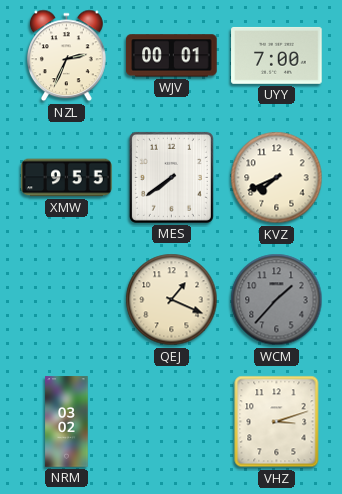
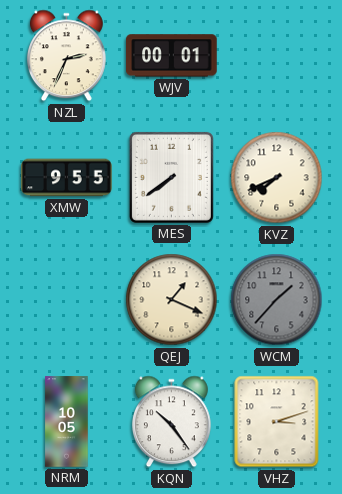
UYY: 7:00 -> none (277, 55)
NRM: 03:02 -> 10:05 (67, 422)
KQN: none -> 10:24 (171, 422)
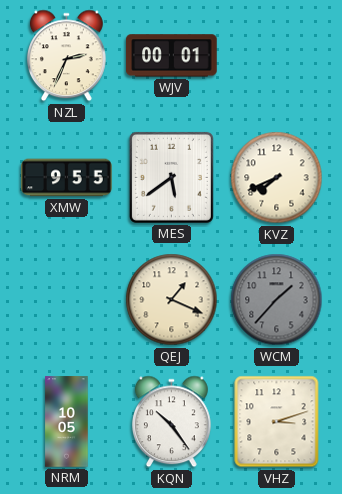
MES: 7:39 -> 5:39 (171, 177)
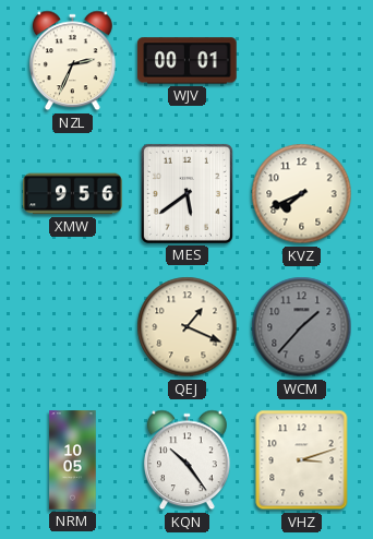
XMW: 9:55 -> 9:56 (73, 194)
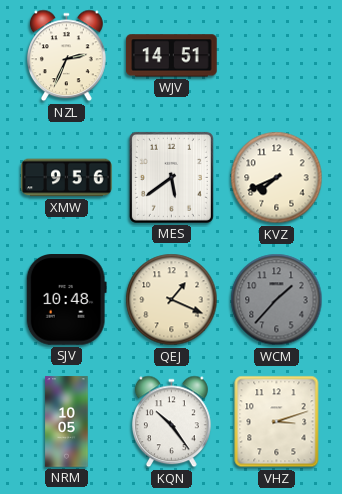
WJV: 00:01 -> 14:51 (172, 56)
SJV: none -> 10:48 (66, 300)
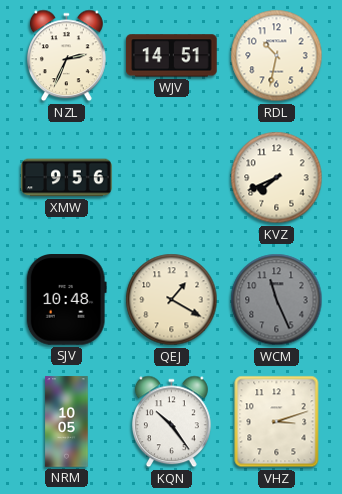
RDL: none -> 10:32 (277, 56)
MES: 5:39 -> none (171, 177)
QEJ: 1:19 -> 1:20 (172, 300)
WCM: 1:37 -> 11:26 (277, 300)
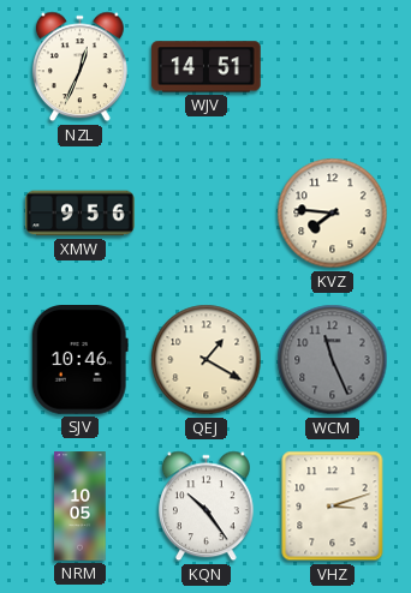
NZL: 2:34 -> 12:34 (79, 67)
RDL: 10:32 -> none (277, 56)
KVZ: 7:41 -> 7:46 (333, 214)
SJV: 10:48 -> 10:46 (79, 360)
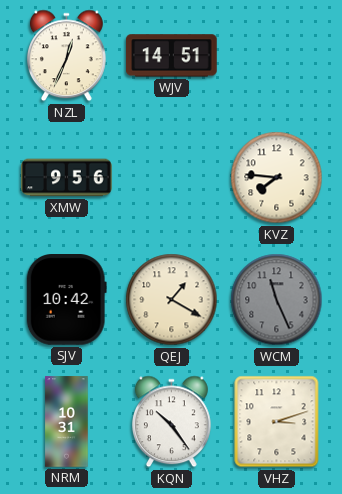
SJV: 10:46 -> 10:42 (66, 300)
NRM: 10:05 -> 10:31 (67, 422)
